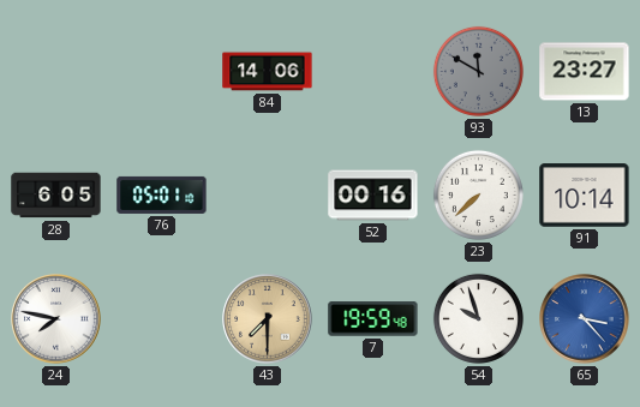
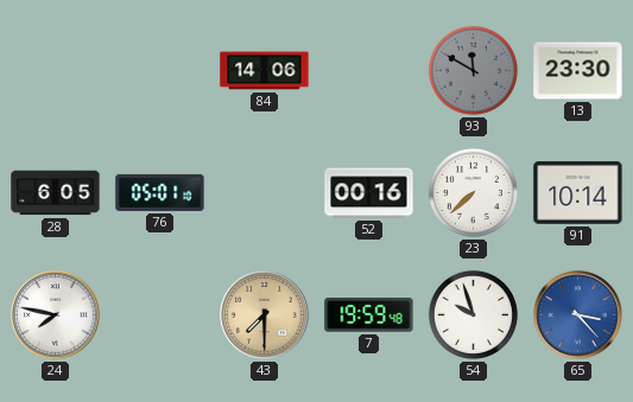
13: 23:27 -> 23:30 (578, 71)
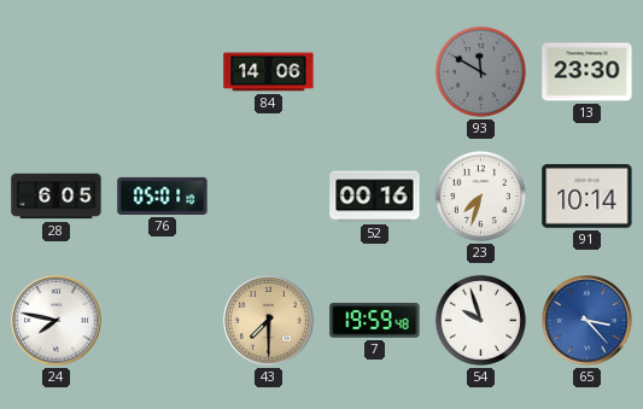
23: 7:38 -> 7:33 (480, 195)
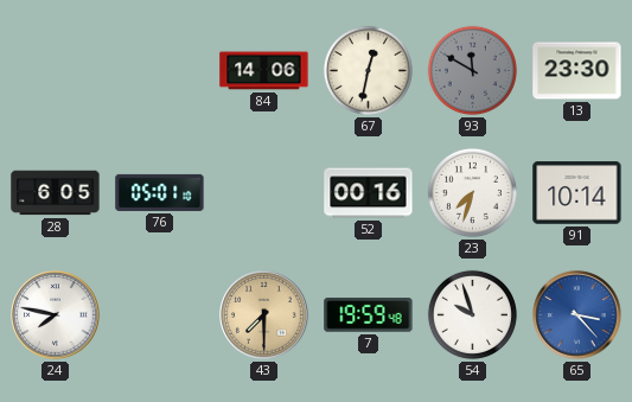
67: none -> 12:32 (368, 70)
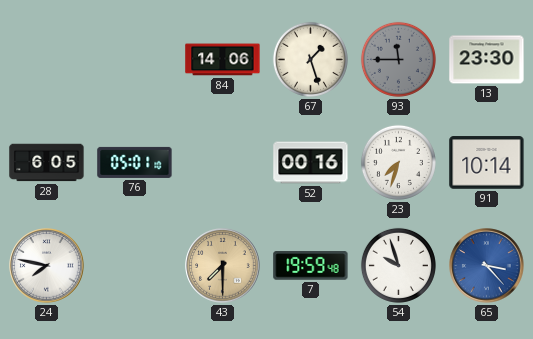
67: 12:32 -> 1:27 (310, 59)
93: 11:50 -> 11:45 (398, 59)
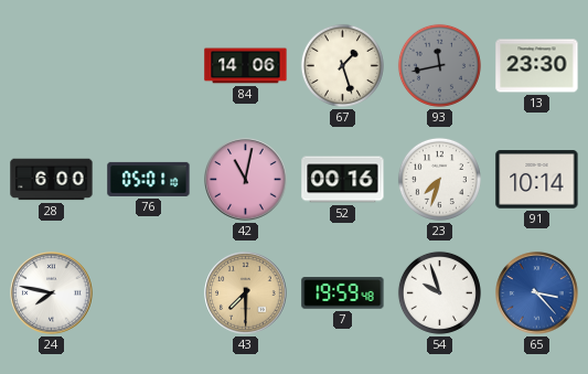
93: 11:45 -> 11:43 (439, 65)
28: 6:05 -> 6:00 (52, 180)
42: none -> 11:02 (246, 180)
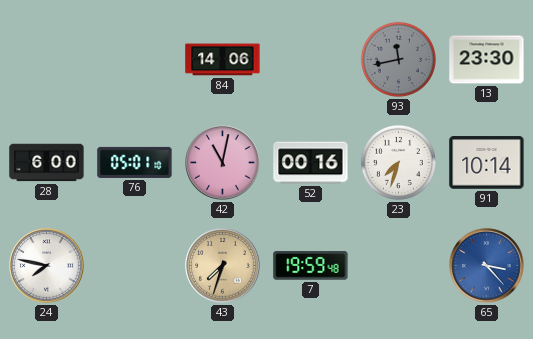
67: 1:27 -> none (342, 65)
43: 7:30 -> 7:33 (223, 266)
54: 9:57 -> none (439, 292)
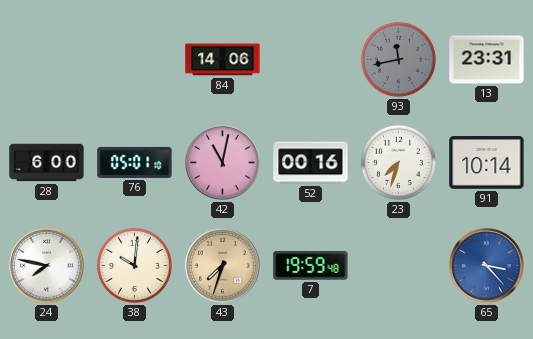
13: 23:30 -> 23:31 (487, 60)
38: none -> 10:01 (134, 265)
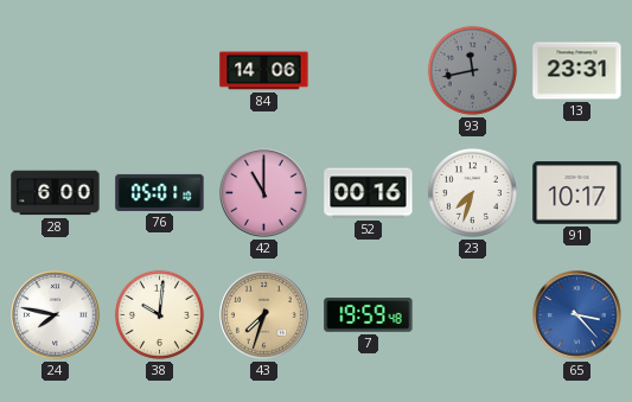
42: 11:02 -> 11:00 (264, 193)
91: 10:14 -> 10:17 (577, 193)
